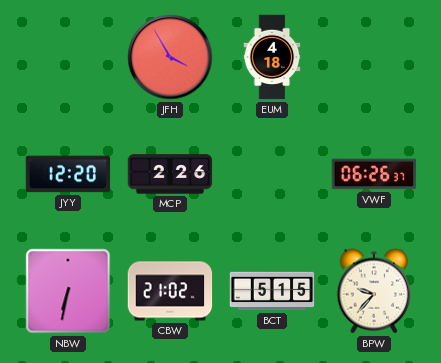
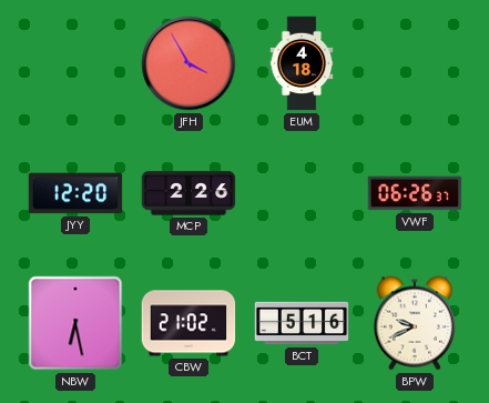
NBW: 6:32 -> 6:28 (75, 323)
BCT: 5:15 -> 5:16 (302, 323)
BPW: 9:37 -> 9:41 (415, 323)
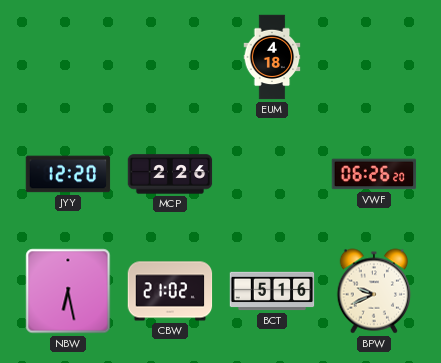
JFH: 3:55 -> none (189, 63)
VWF: 06:26:37 -> 06:26:20 (374, 174)
